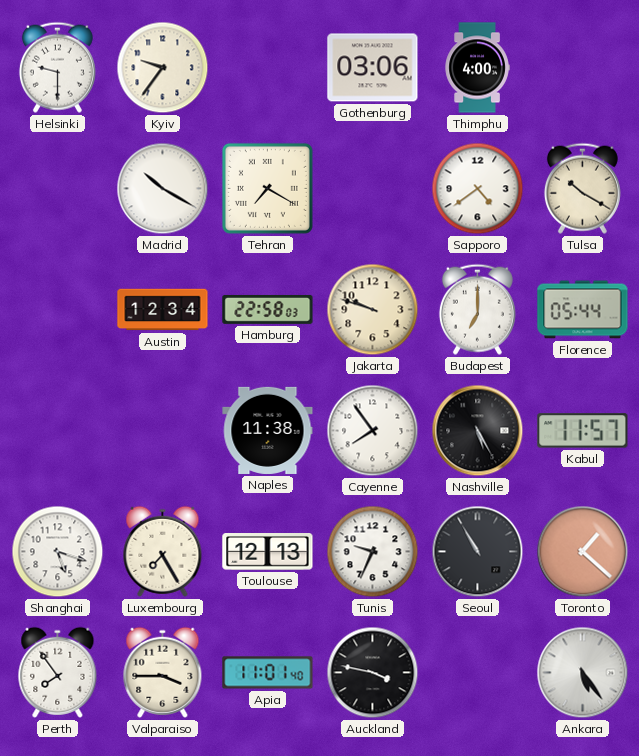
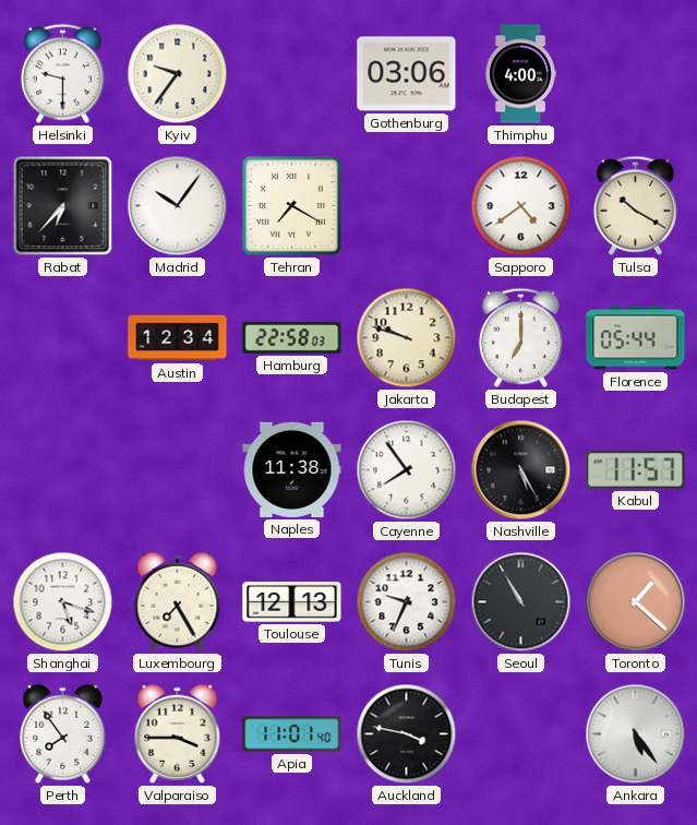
Rabat: none -> 6:37 (63, 206)
Madrid: 10:20 -> 10:06 (178, 206)
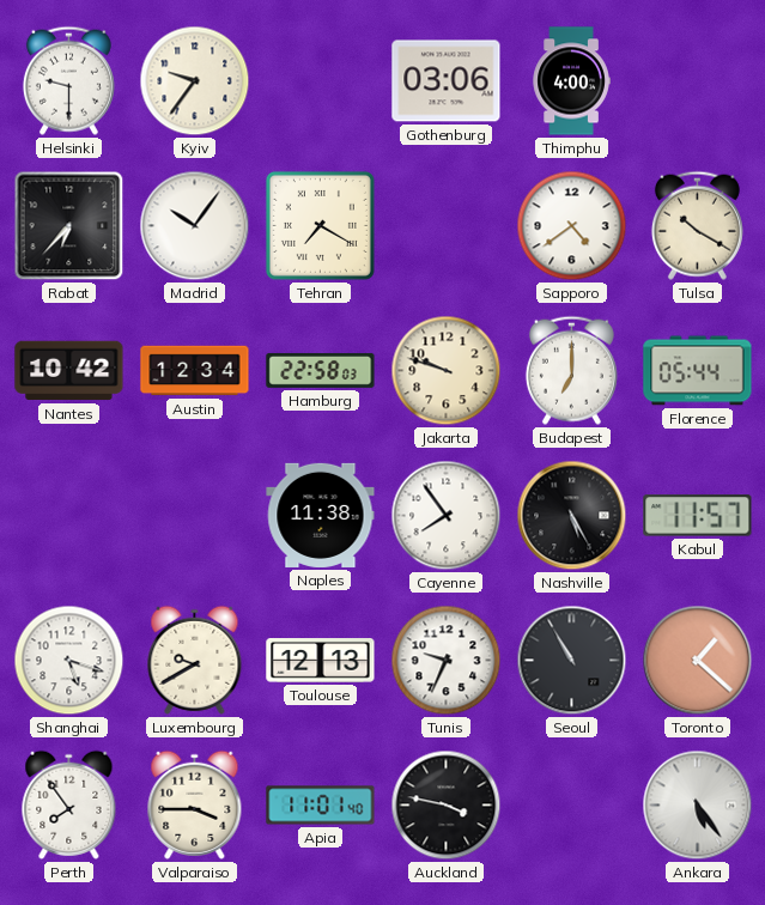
Nantes: none -> 10:42 (69, 371)
Luxembourg: 7:25 -> 9:40 (195, 660)
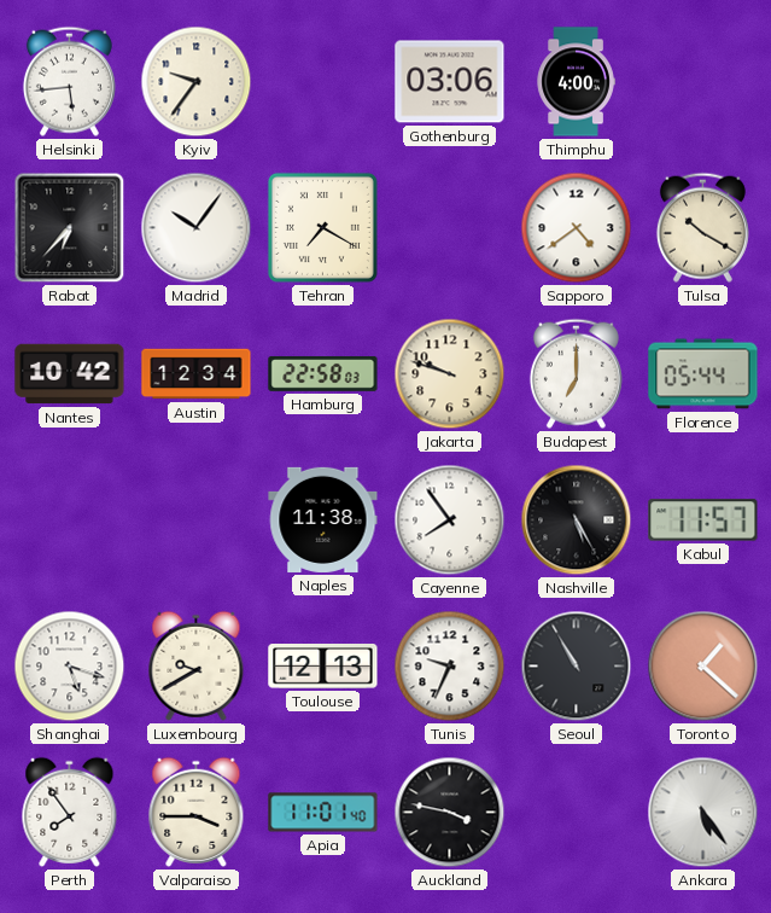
Helsinki: 9:30 -> 5:44 (69, 81)
